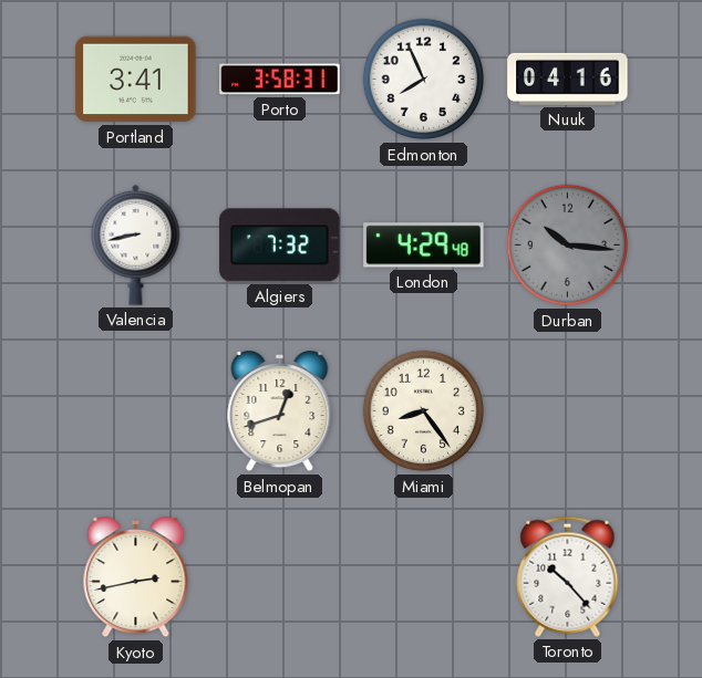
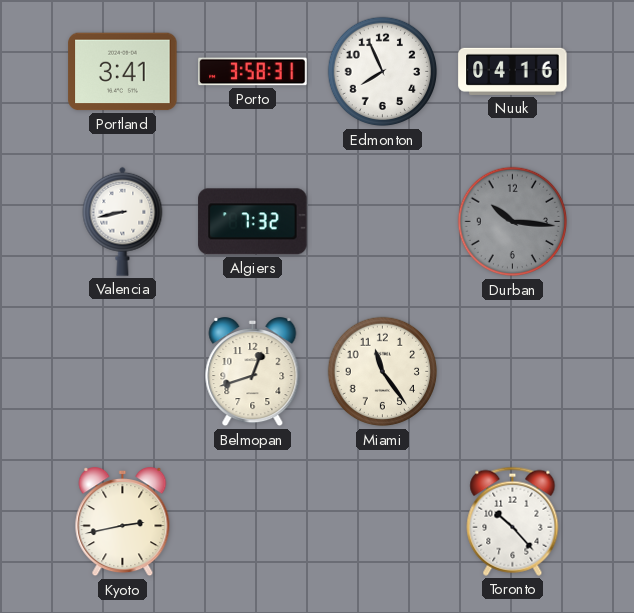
London: 4:29 -> none (424, 246)
Miami: 8:24 -> 11:24 (383, 372)
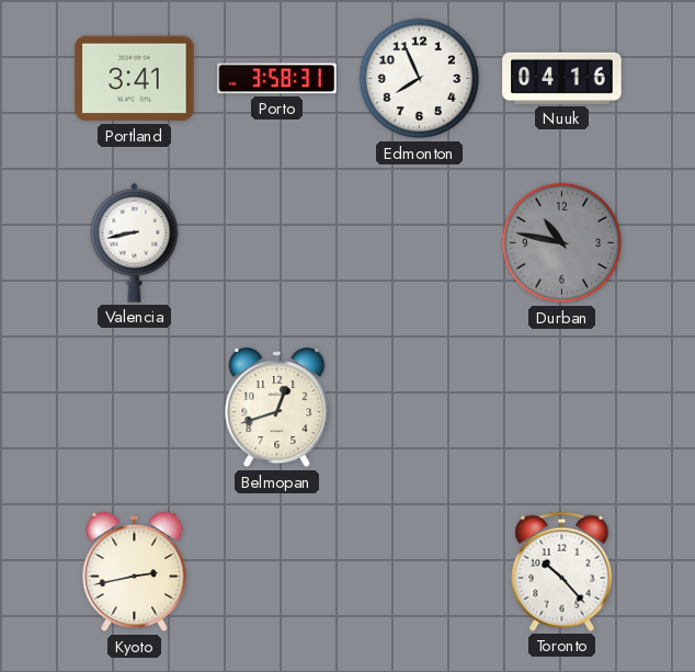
Algiers: 7:32 -> none (253, 222)
Durban: 10:16 -> 10:47 (562, 243)
Miami: 11:24 -> none (383, 372)
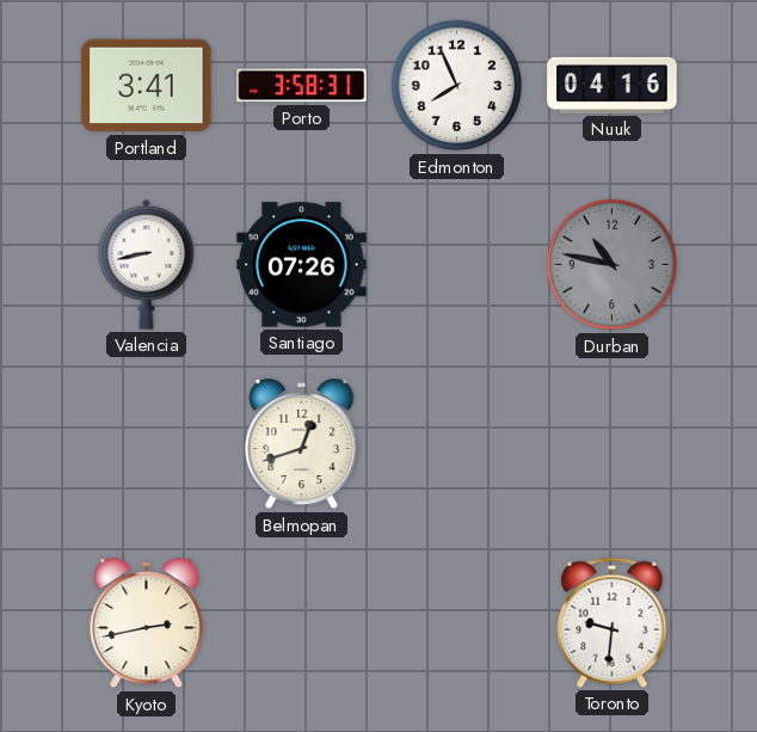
Santiago: none -> 07:26 (302, 265)
Toronto: 10:23 -> 9:31 (613, 622)
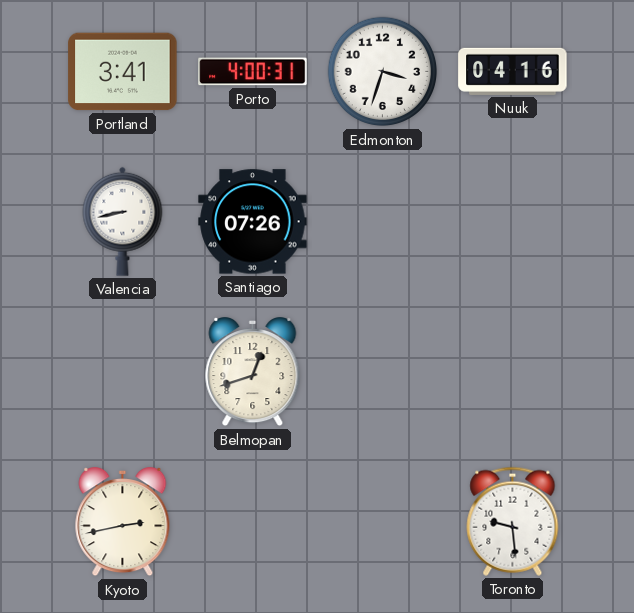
Porto: 3:58 -> 4:00 (253, 72)
Edmonton: 7:56 -> 3:33 (383, 72)
Durban: 10:47 -> none (613, 265)
Toronto: 9:31 -> 9:29 (513, 521)
